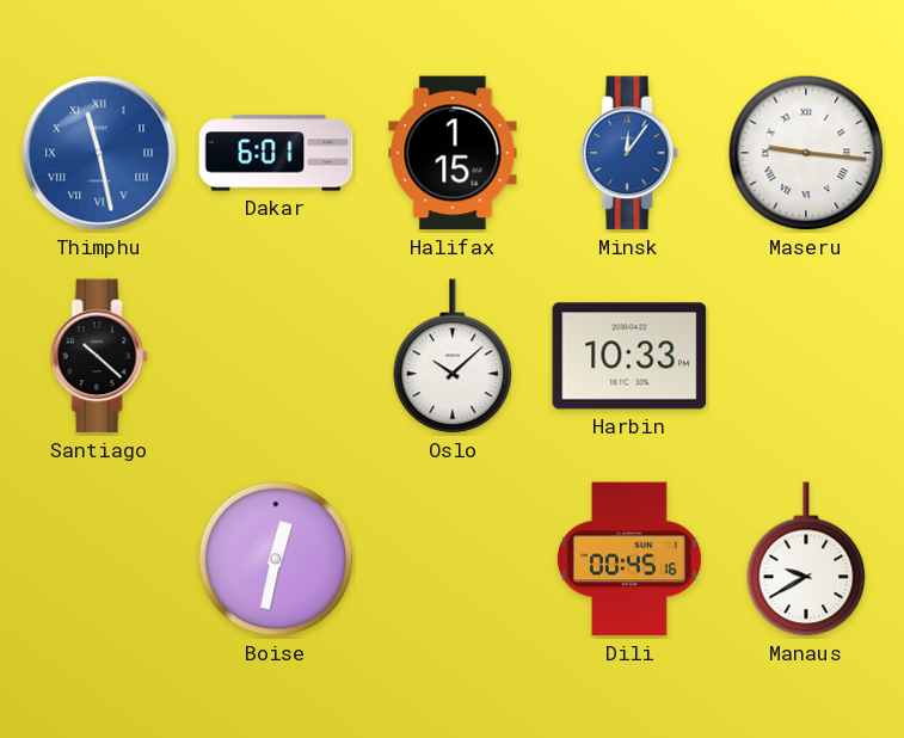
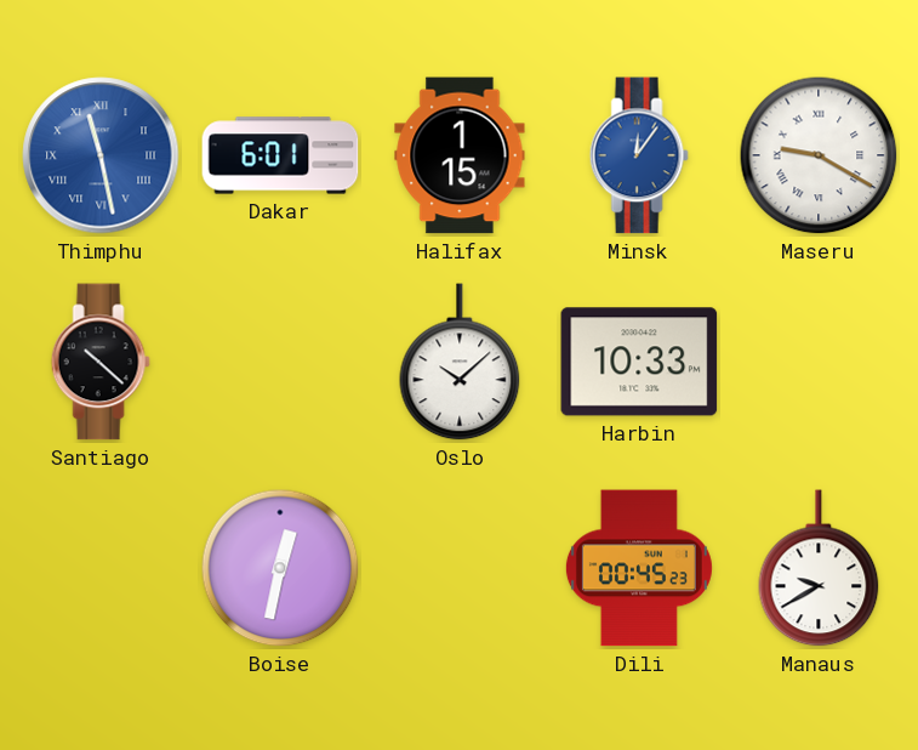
Maseru: 9:16 -> 9:20 (819, 155)
Dili: 00:45:16 -> 00:45:23 (639, 568)
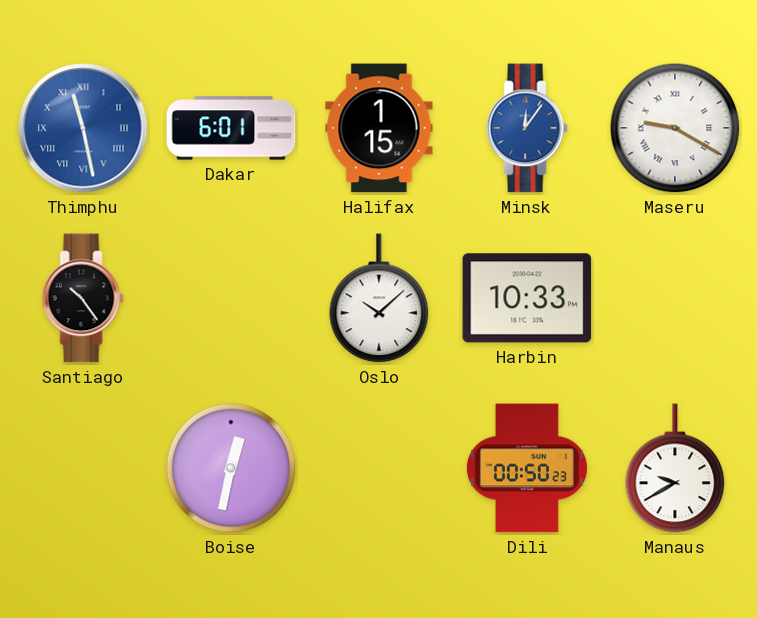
Santiago: 10:22 -> 10:24 (83, 298)
Dili: 00:45 -> 00:50 (527, 468)
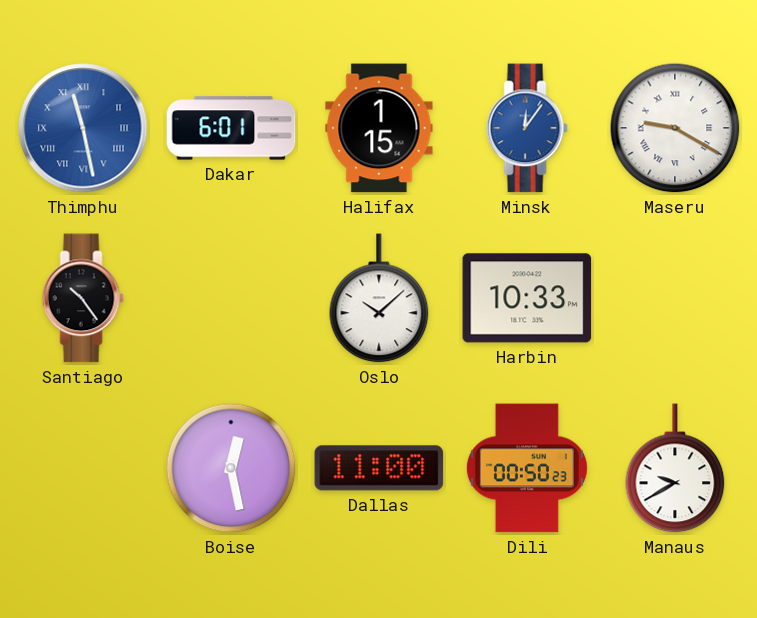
Boise: 12:32 -> 12:28 (231, 468)
Dallas: none -> 11:00 (379, 468)
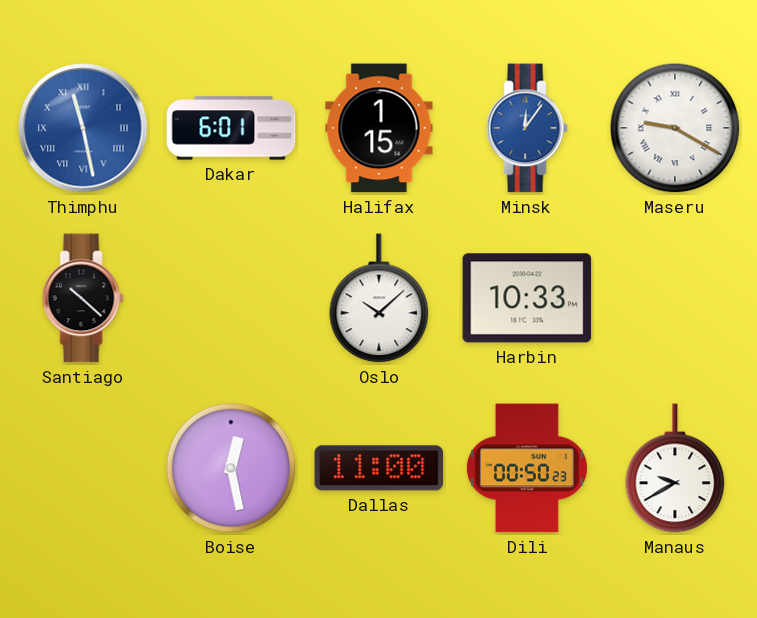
Santiago: 10:24 -> 10:22 (83, 298)
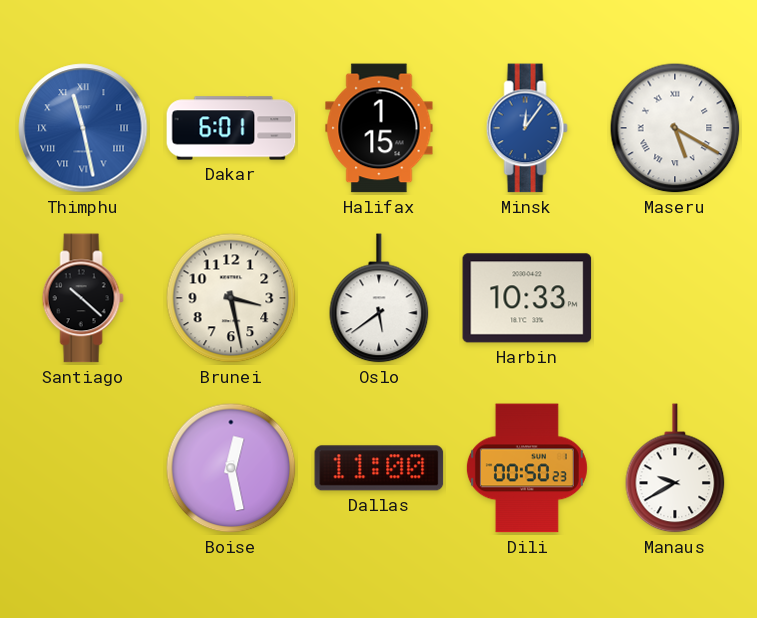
Maseru: 9:20 -> 5:20 (675, 128)
Brunei: none -> 3:28 (231, 298)
Oslo: 10:08 -> 5:39 (379, 298)
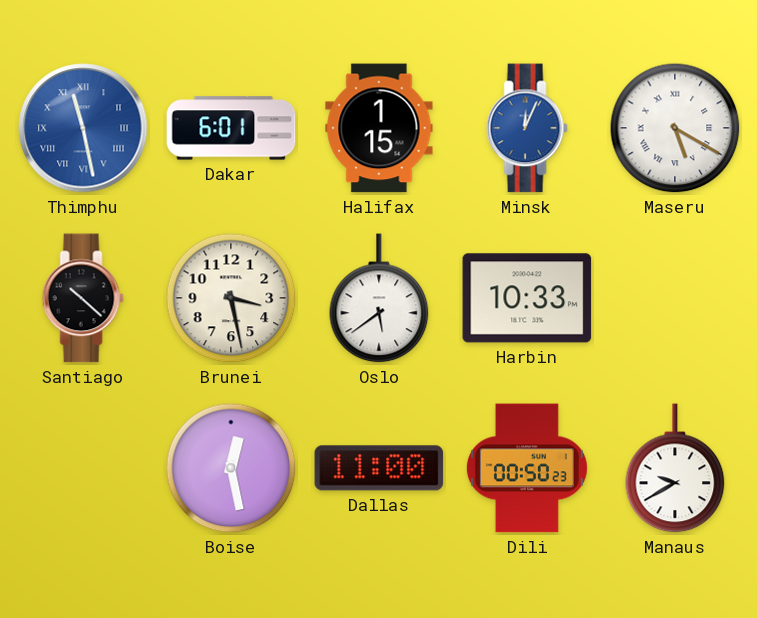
Minsk: 12:06 -> 12:04 (527, 128)
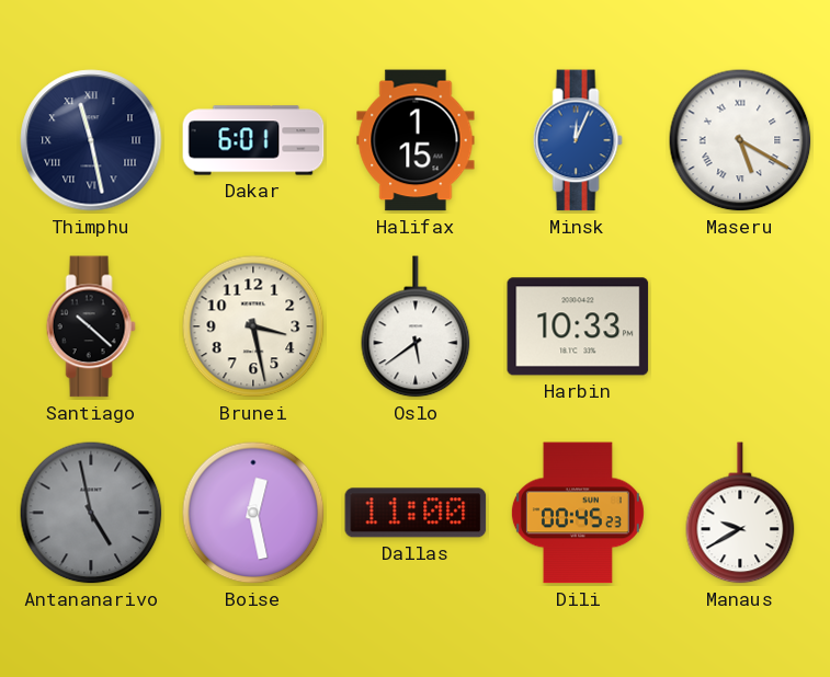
Thimphu dial: blue -> navy (91, 140)
Antananarivo: none -> 4:58 (91, 513)
Dili: 00:50 -> 00:45 (578, 513)
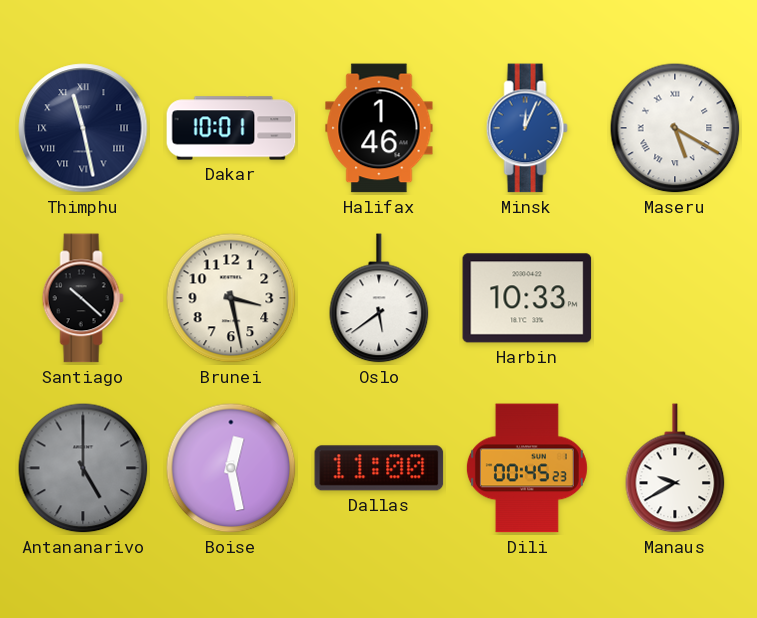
Dakar: 6:01 -> 10:01 (231, 128)
Halifax: 1:15 -> 1:46 (379, 128)
Antananarivo: 4:58 -> 5:00 (83, 468)
